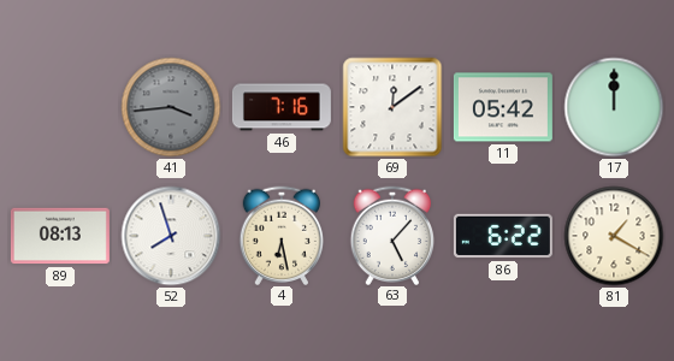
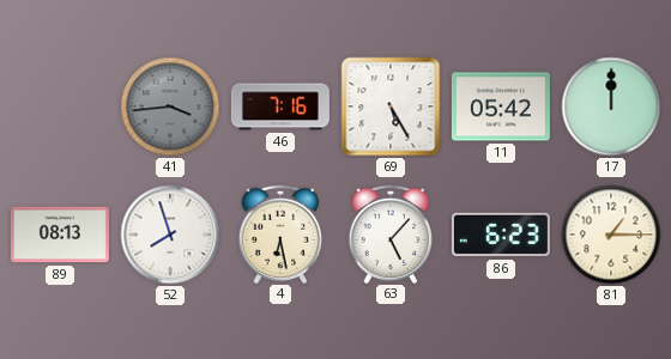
69: 12:09 -> 5:25 (391, 107)
86: 6:22 -> 6:23 (501, 235)
81: 1:20 -> 1:15 (611, 235)
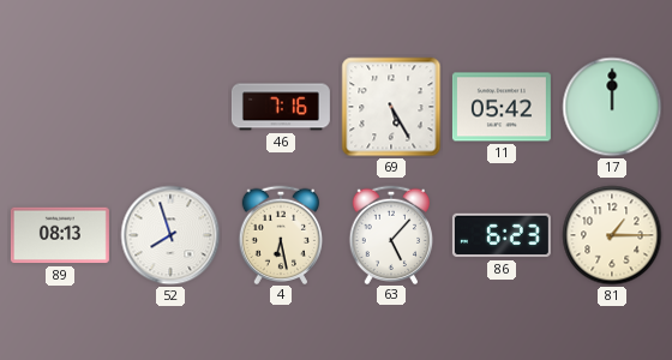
41: 3:44 -> none (170, 107)
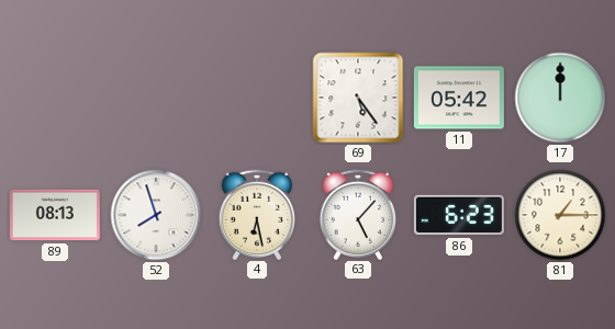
46: 7:16 -> none (281, 107)
69: 5:25 -> 5:24 (358, 98)
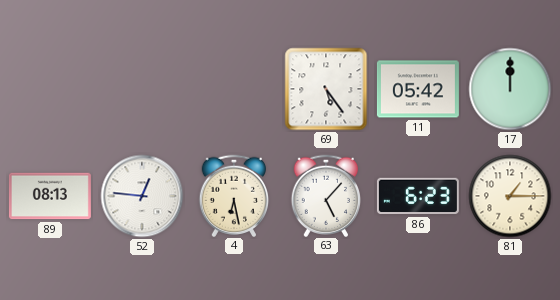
52: 7:57 -> 12:46 (142, 196)
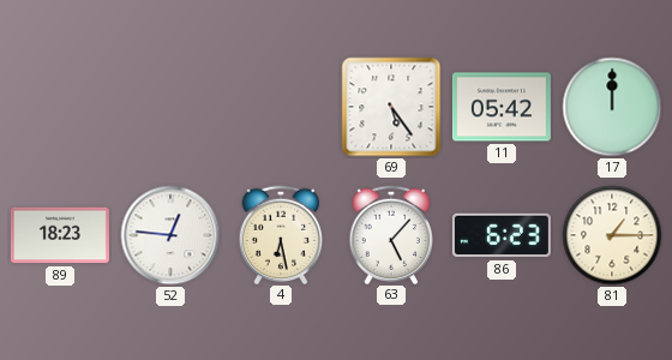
89: 08:13 -> 18:23 (60, 235)
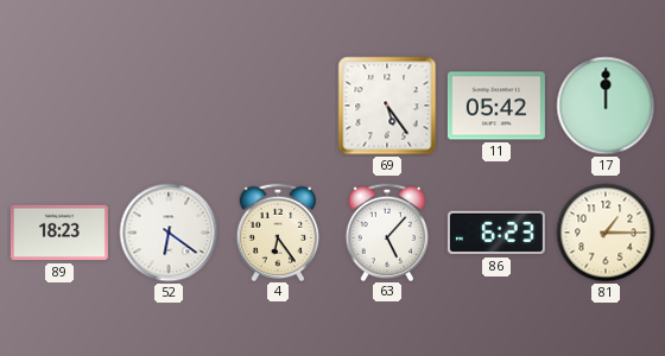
52: 12:46 -> 6:21 (169, 233)
4: 6:28 -> 6:24 (278, 231)
